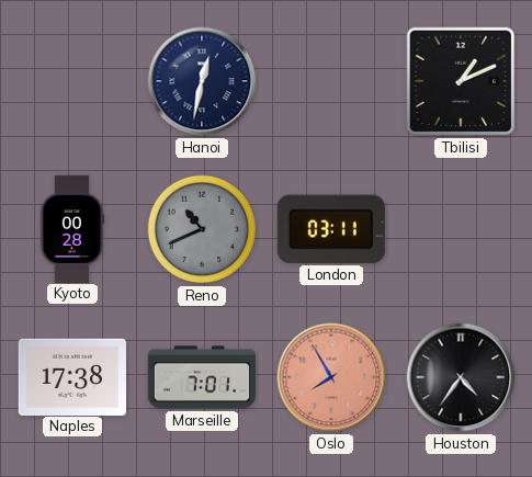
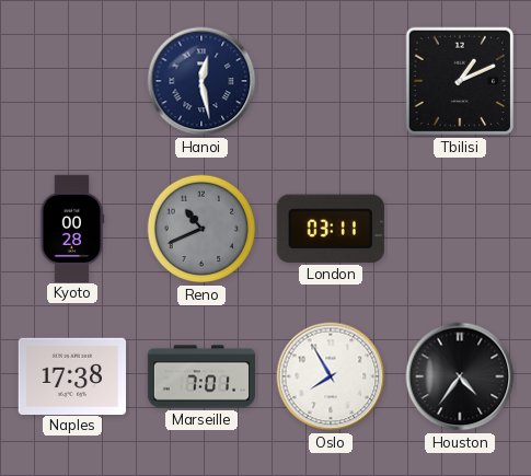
Hanoi: 12:32 -> 12:28 (201, 81)
Oslo dial: salmon -> white (331, 376)
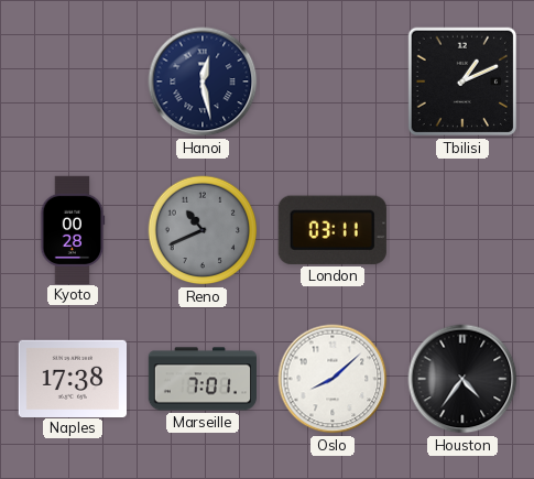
Oslo: 7:55 -> 8:08 (333, 379)
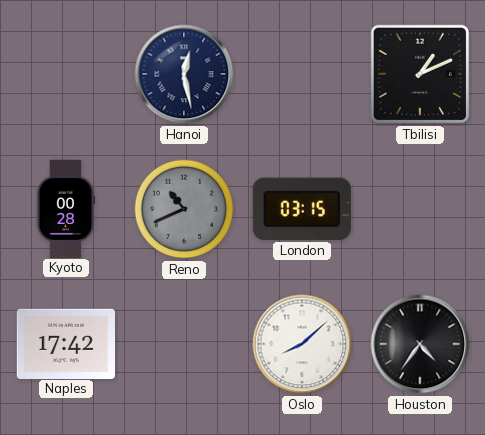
London: 03:11 -> 03:15 (302, 209)
Naples: 17:38 -> 17:42 (65, 343)
Marseille: 7:01 -> none (203, 379)
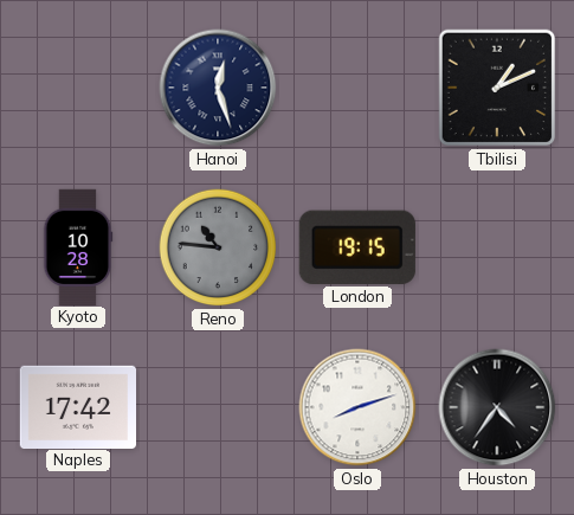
Hanoi: 12:28 -> 12:27 (218, 88)
Kyoto: 00:28 -> 10:28 (78, 246)
Reno: 10:41 -> 10:46 (218, 247)
London: 03:15 -> 19:15 (357, 247)
Oslo: 8:08 -> 8:12 (357, 407)
